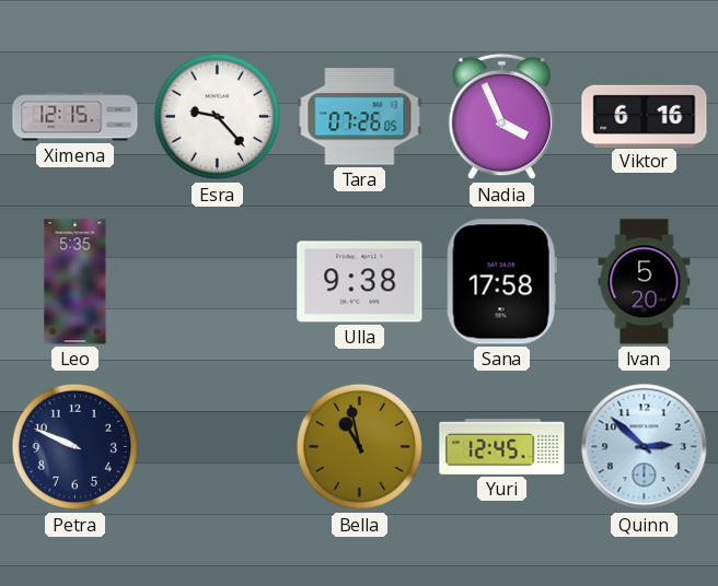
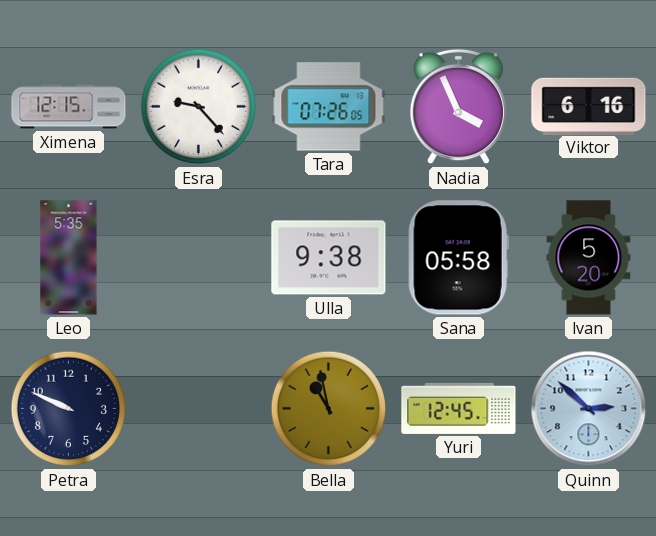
Sana: 17:58 -> 05:58 (458, 258)
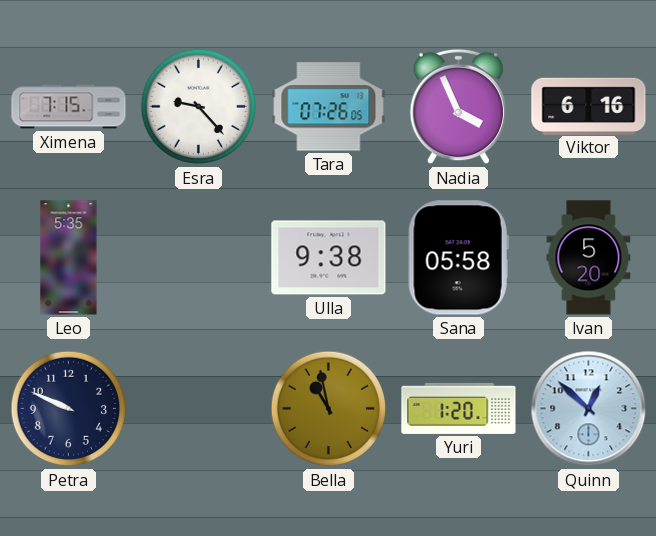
Ximena: 12:15 -> 7:15 (69, 107)
Yuri: 12:45 -> 1:20 (459, 408)
Quinn: 2:52 -> 12:52 (589, 409)
